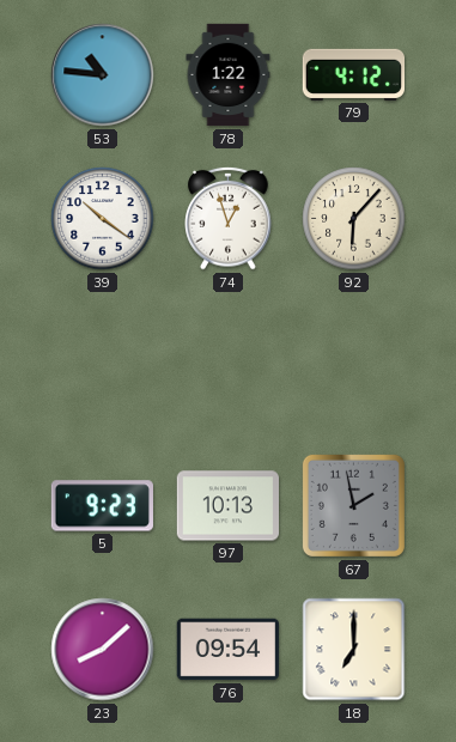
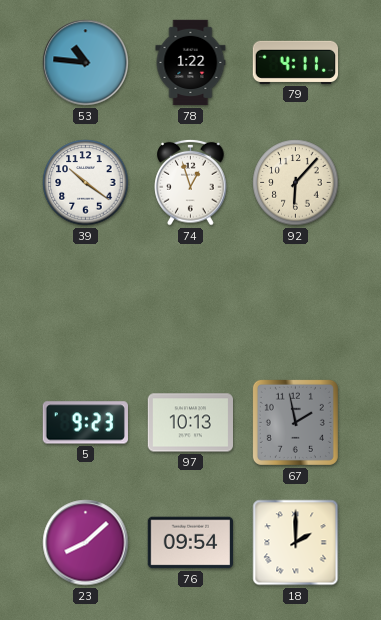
79: 4:12 -> 4:11 (295, 62)
18: 7:00 -> 2:00 (296, 543)
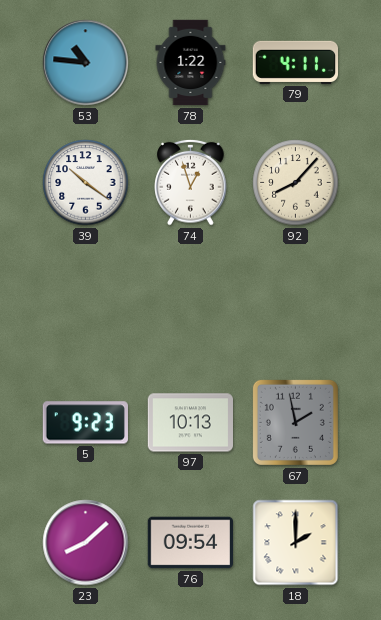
92: 6:07 -> 8:07 (296, 183)
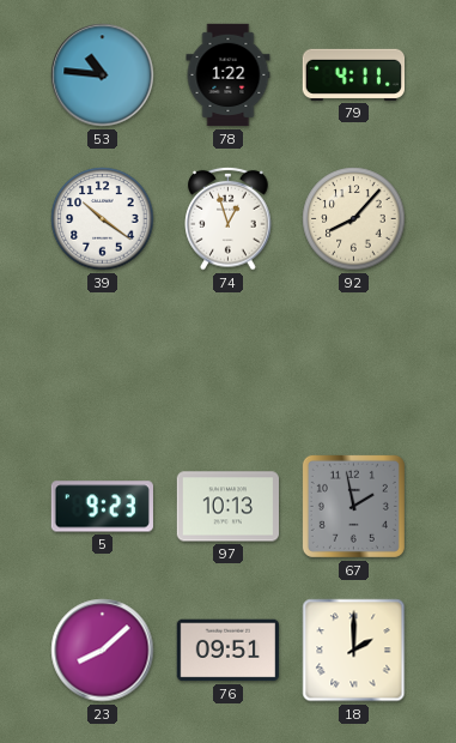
76: 09:54 -> 09:51 (227, 651)
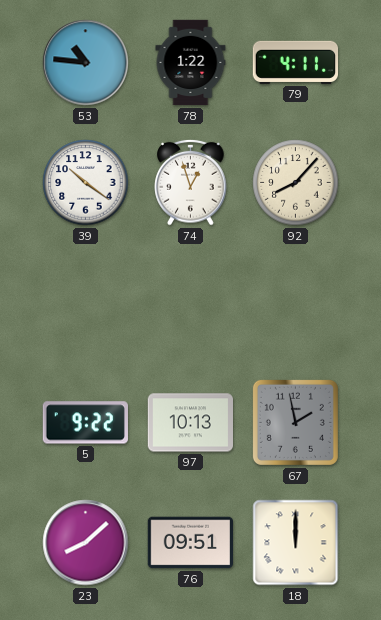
5: 9:23 -> 9:22 (85, 423)
18: 2:00 -> 12:00 (296, 543)
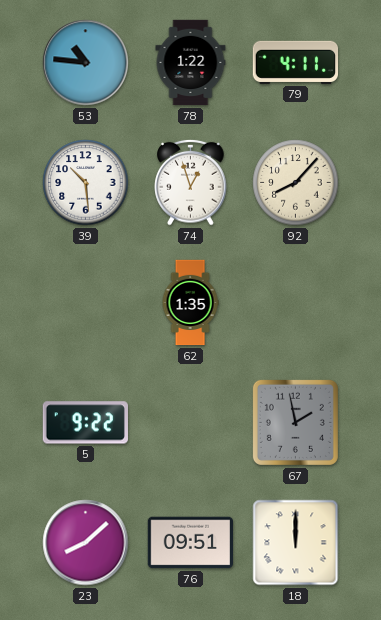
39: 10:21 -> 10:29 (86, 183)
62: none -> 1:35 (190, 303)
97: 10:13 -> none (190, 423)
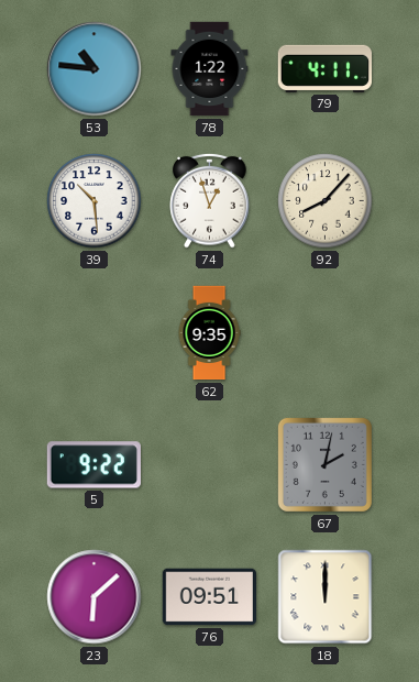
62: 1:35 -> 9:35 (209, 333)
67: 1:58 -> 2:02 (324, 464)
23: 8:08 -> 6:08 (95, 597)
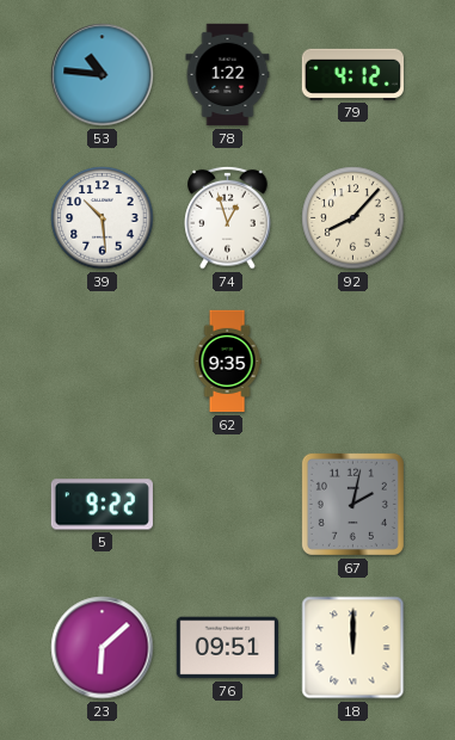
79: 4:11 -> 4:12 (352, 74)
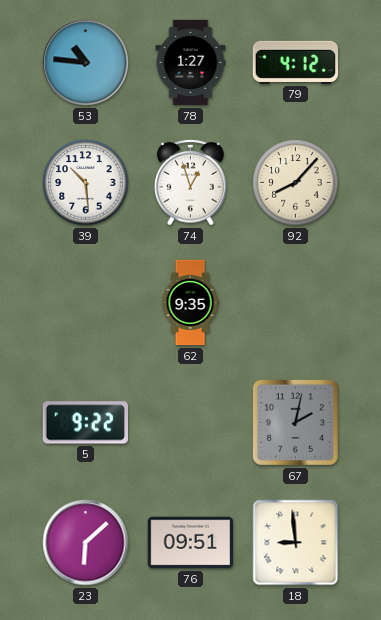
78: 1:22 -> 1:27 (191, 63)
18: 12:00 -> 8:59 (296, 543)
